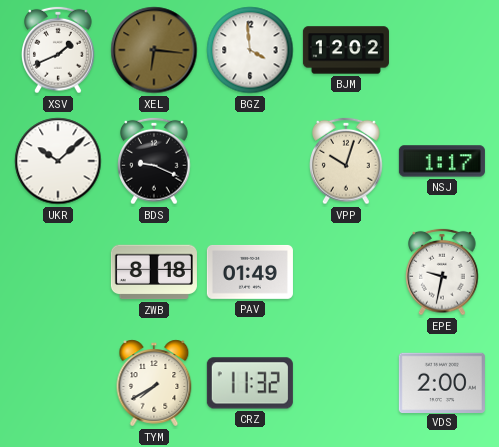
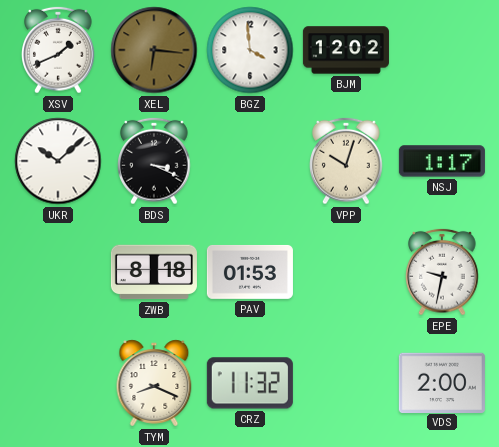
BDS: 9:19 -> 3:19 (154, 161)
PAV: 01:49 -> 01:53 (250, 272)
TYM: 7:40 -> 8:19 (154, 383)
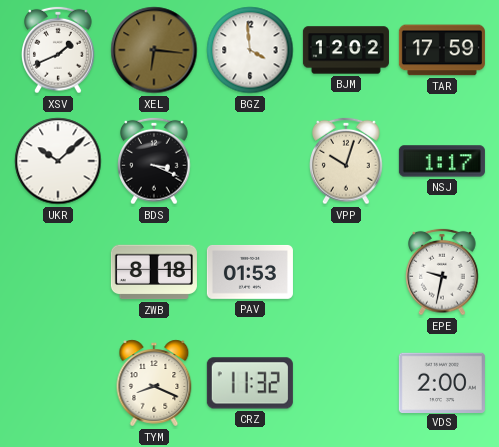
TAR: none -> 17:59 (442, 50)
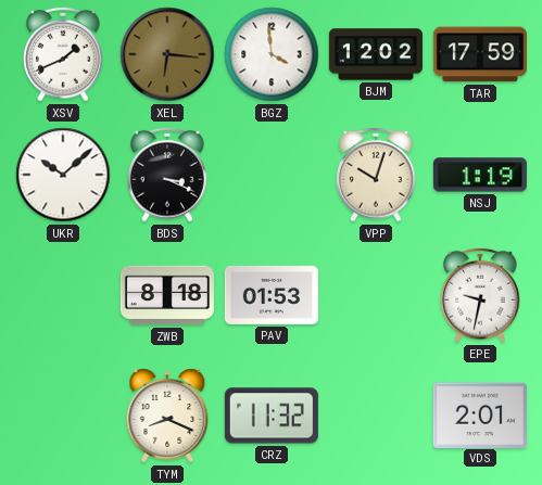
NSJ: 1:17 -> 1:19 (480, 175)
VDS: 2:00 -> 2:01 (480, 414)
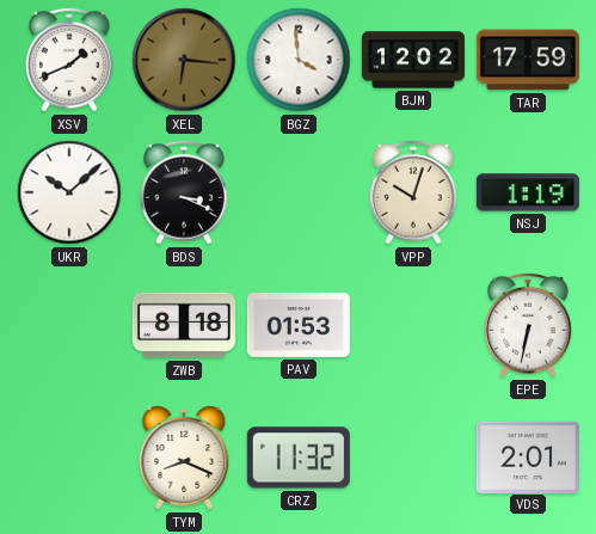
EPE: 9:32 -> 6:32 (528, 325)
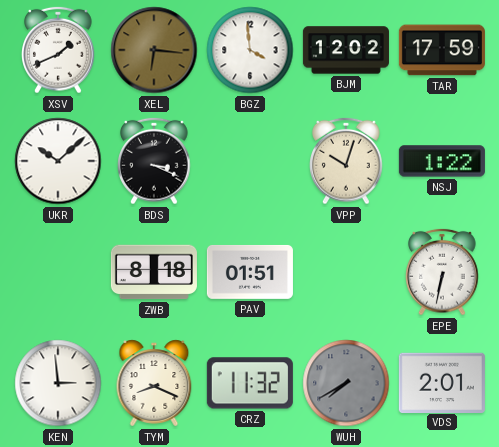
NSJ: 1:19 -> 1:22 (442, 161)
PAV: 01:53 -> 01:51 (250, 272)
KEN: none -> 2:59 (58, 383)
WUH: none -> 7:40 (346, 383)
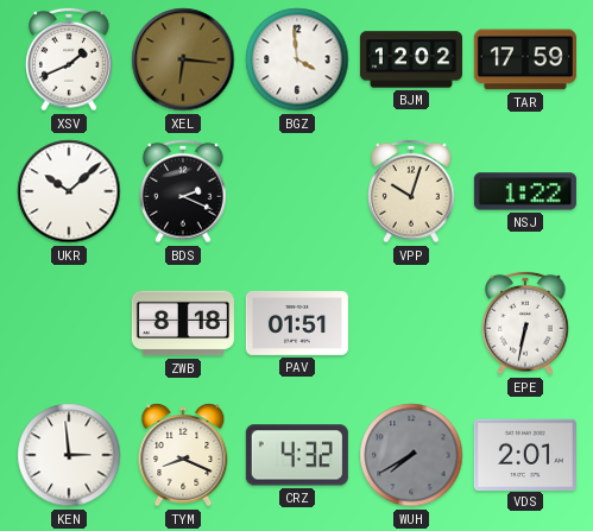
BDS: 3:19 -> 2:19 (183, 191)
CRZ: 11:32 -> 4:32 (297, 455)
